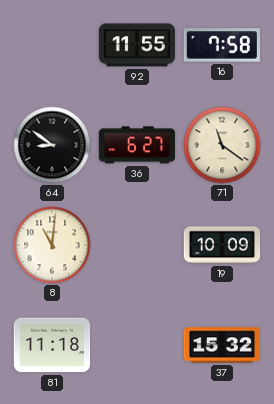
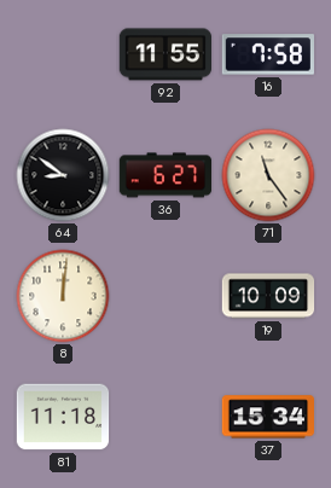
71: 11:21 -> 11:24 (268, 175)
8: 11:01 -> 12:01 (63, 296)
37: 15:32 -> 15:34 (267, 417)
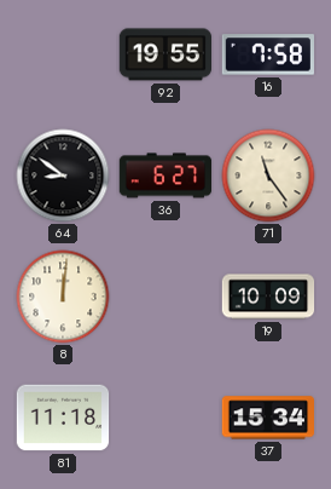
92: 11:55 -> 19:55 (165, 54)
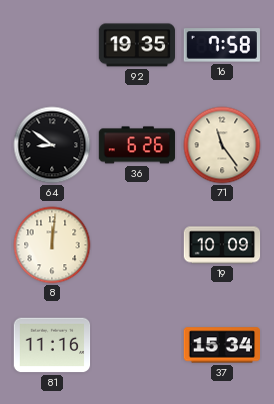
92: 19:55 -> 19:35 (137, 45)
36: 6:27 -> 6:26 (137, 145)
81: 11:18 -> 11:16 (52, 345)
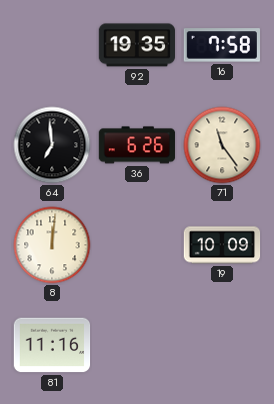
64: 8:51 -> 6:59 (52, 145)
37: 15:34 -> none (221, 345)
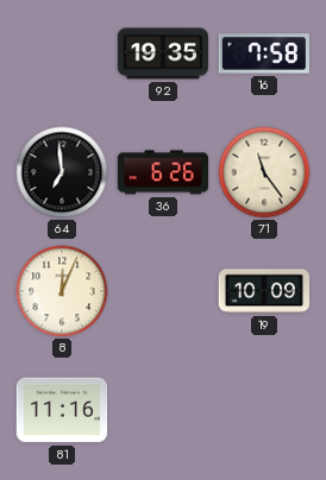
8: 12:01 -> 12:04 (62, 291)
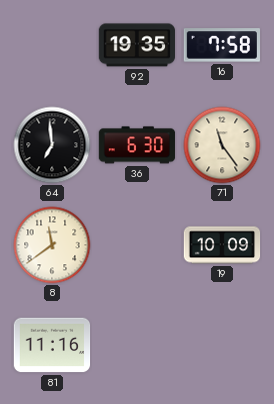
36: 6:26 -> 6:30 (137, 145)
8: 12:04 -> 11:39 (52, 245)
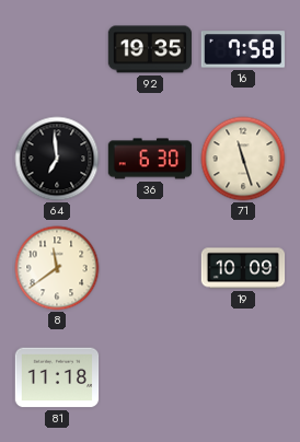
71: 11:24 -> 11:27 (243, 159)
81: 11:16 -> 11:18 (57, 377)
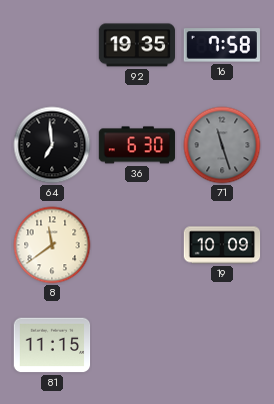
71 dial: cream -> grey (222, 145)
81: 11:18 -> 11:15 (52, 345)
